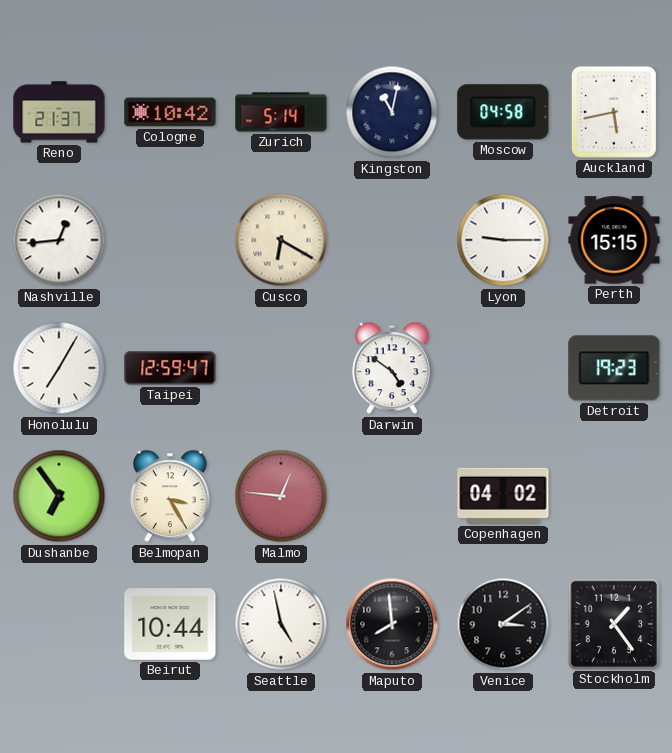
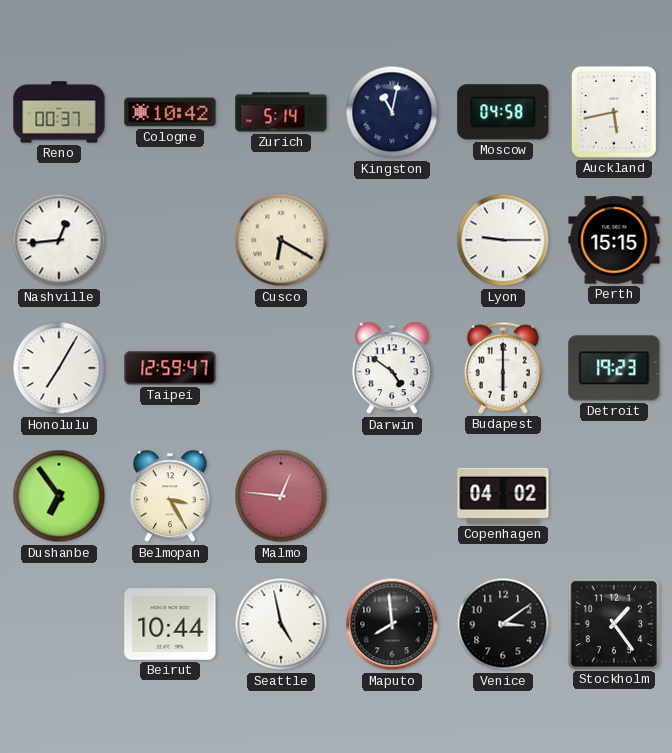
Reno: 21:37 -> 00:37 (59, 112)
Budapest: none -> 6:00 (503, 368)
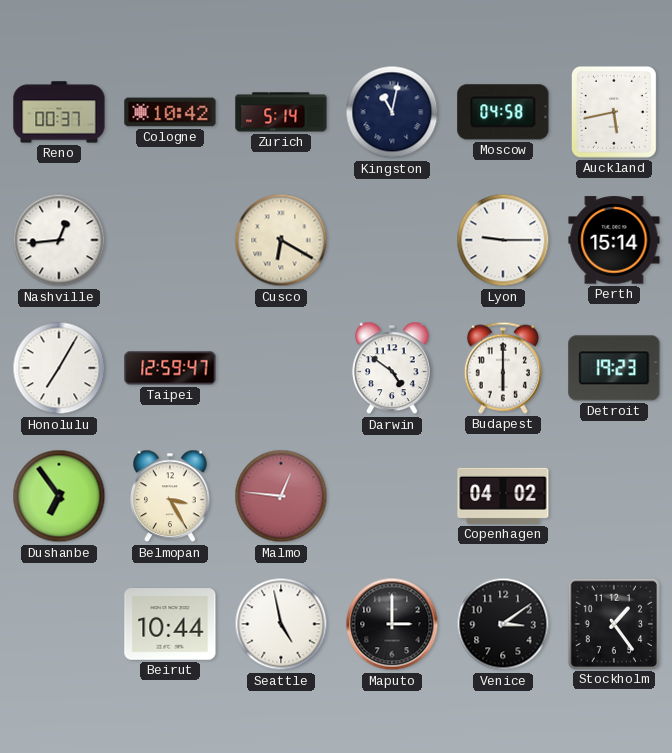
Perth: 15:15 -> 15:14 (614, 240)
Maputo: 7:59 -> 3:00 (392, 624)
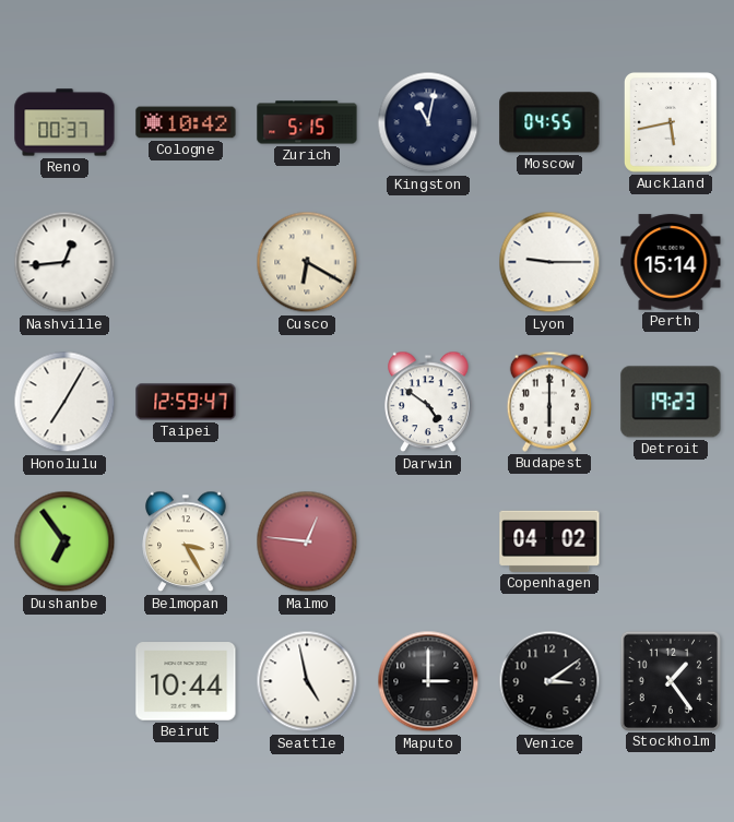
Zurich: 5:14 -> 5:15 (307, 122)
Moscow: 04:58 -> 04:55 (549, 122)
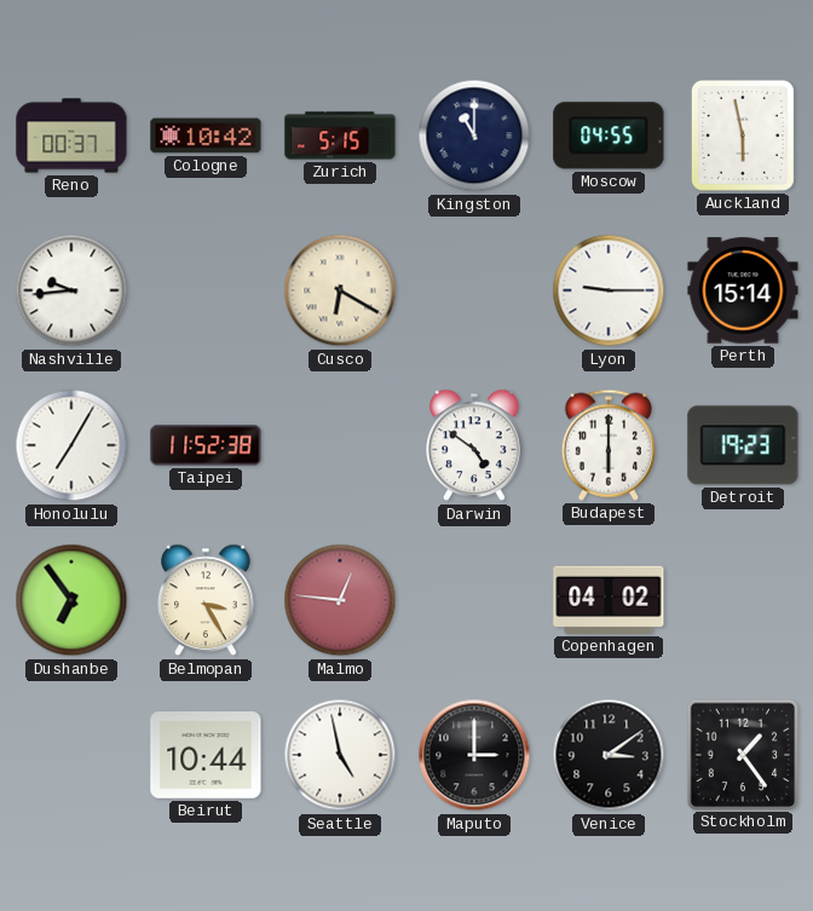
Kingston: 11:02 -> 11:00 (474, 136)
Auckland: 5:43 -> 5:58 (743, 136)
Nashville: 12:44 -> 9:44 (71, 290)
Taipei: 12:59 -> 11:52 (206, 445)
